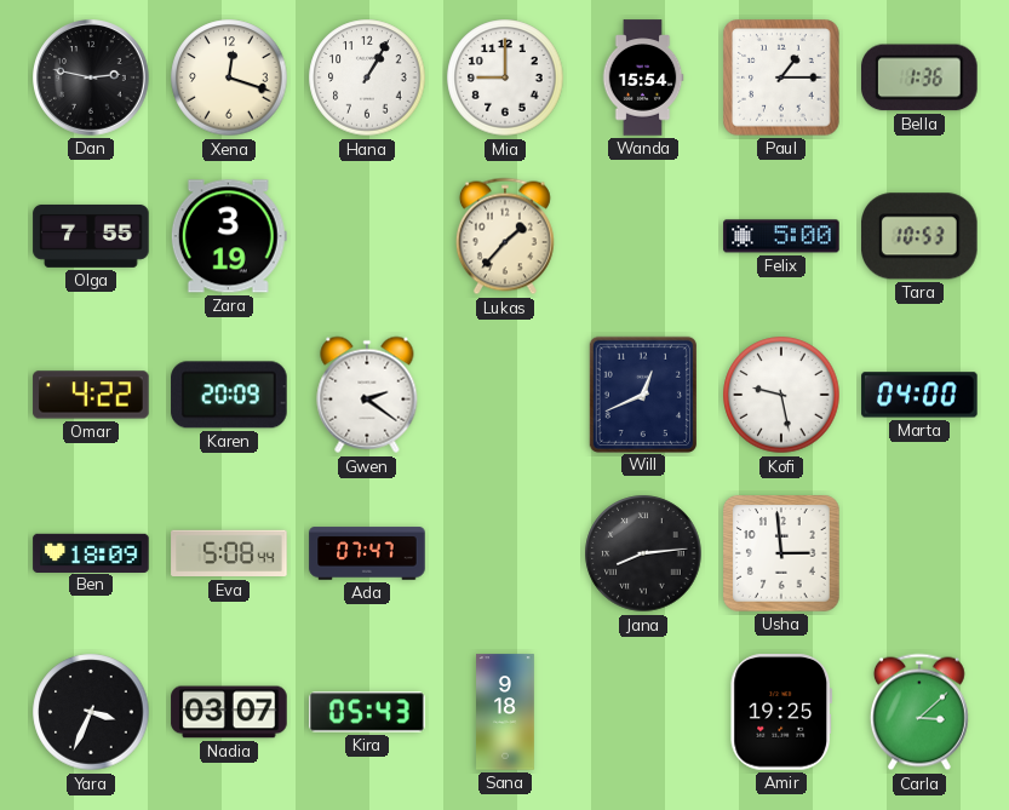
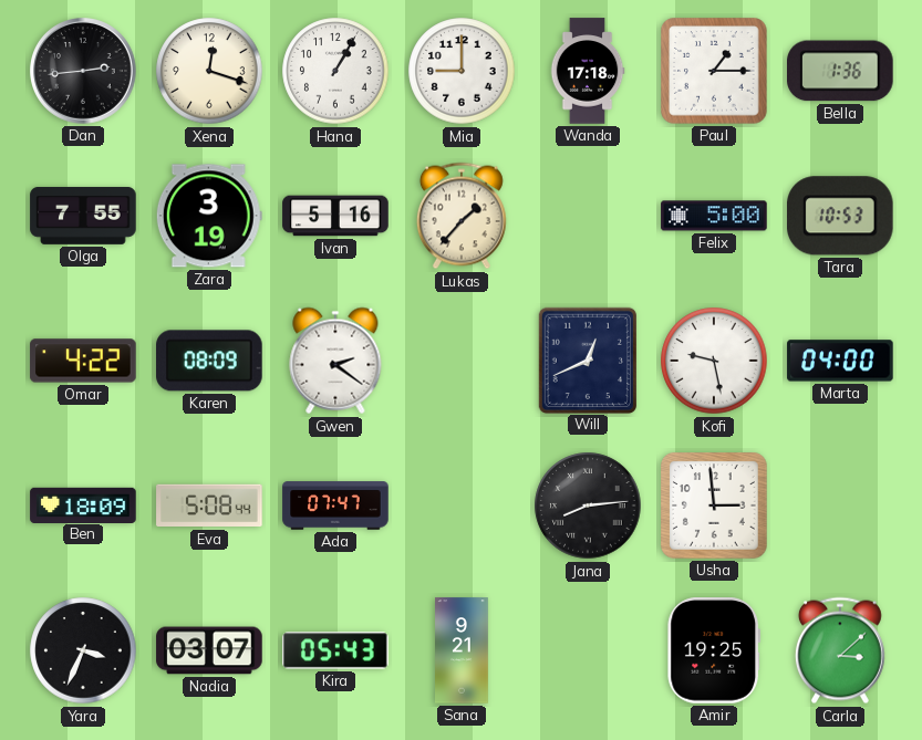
Dan: 2:47 -> 2:44 (84, 72)
Wanda: 15:54 -> 17:18 (588, 71)
Ivan: none -> 5:16 (335, 216)
Karen: 20:09 -> 08:09 (209, 361)
Sana: 9:18 -> 9:21 (463, 650)
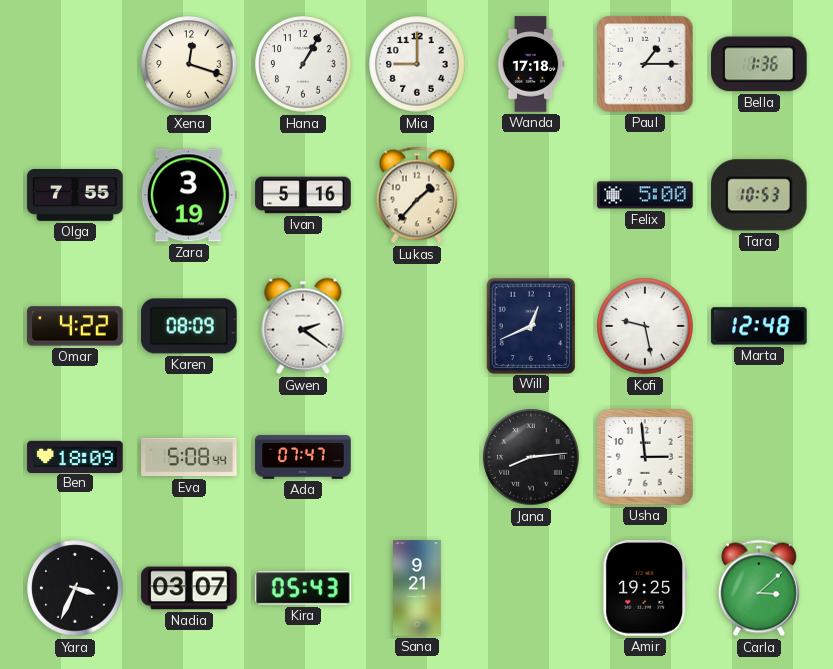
Dan: 2:44 -> none (84, 72)
Marta: 04:00 -> 12:48 (759, 326)
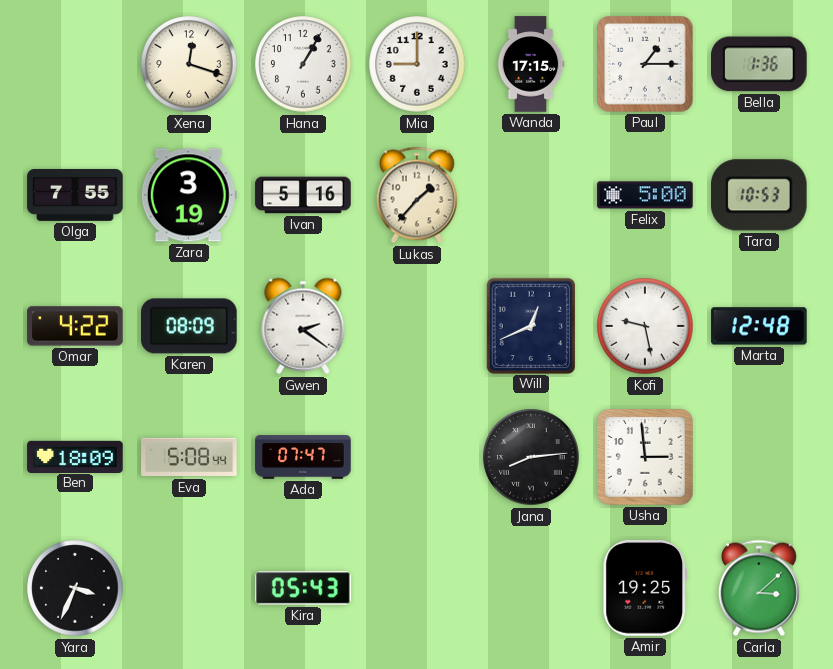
Wanda: 17:18 -> 17:15 (531, 64)
Nadia: 03:07 -> none (189, 588)
Sana: 9:21 -> none (418, 588)
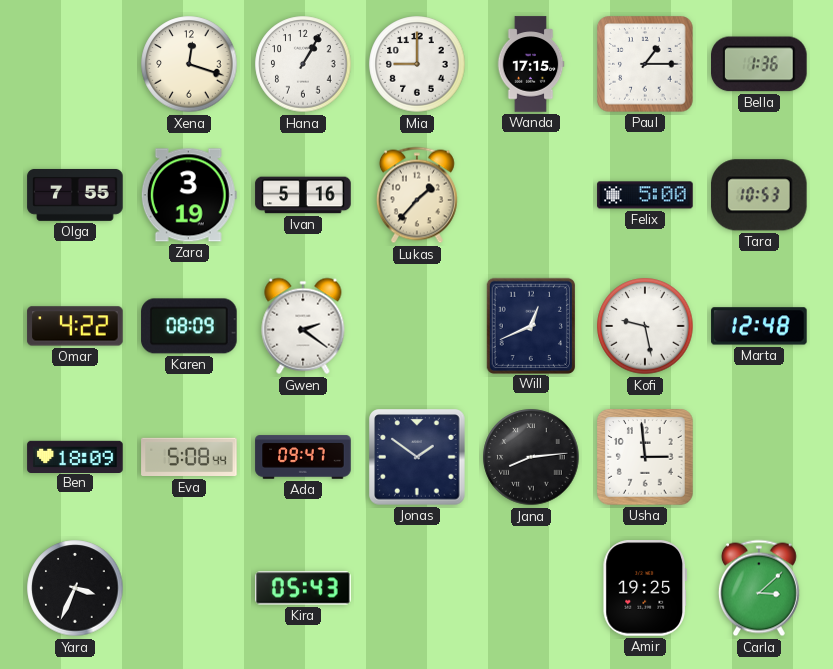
Ada: 07:47 -> 09:47 (303, 457)
Jonas: none -> 1:51 (417, 457)
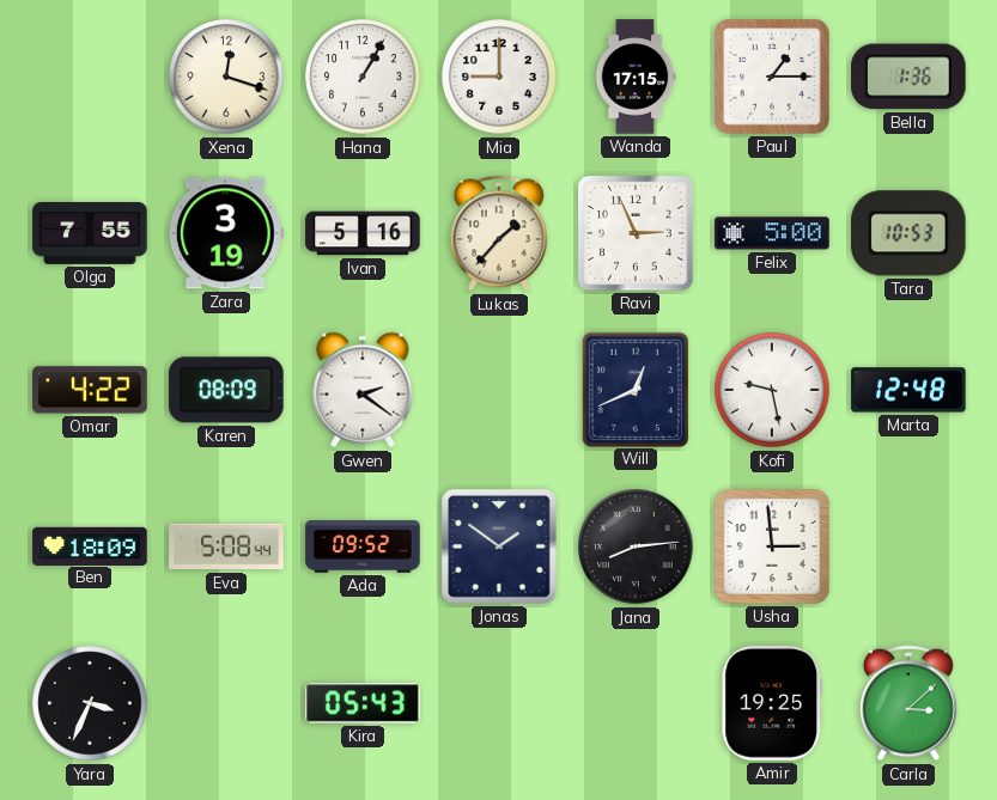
Ravi: none -> 2:56 (636, 233)
Ada: 09:47 -> 09:52 (363, 546)
